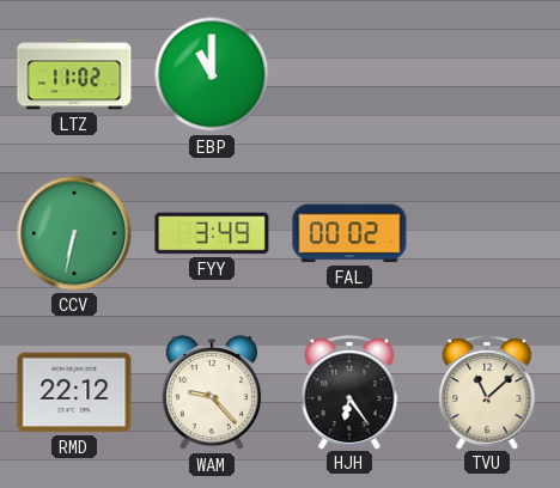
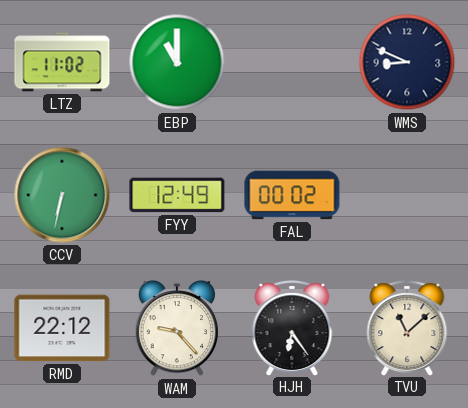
WMS: none -> 8:49 (407, 62)
FYY: 3:49 -> 12:49 (177, 195)
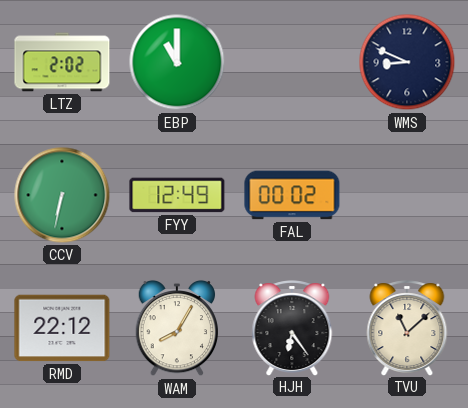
LTZ: 11:02 -> 2:02 (62, 62)
WAM: 9:23 -> 8:05 (176, 328)
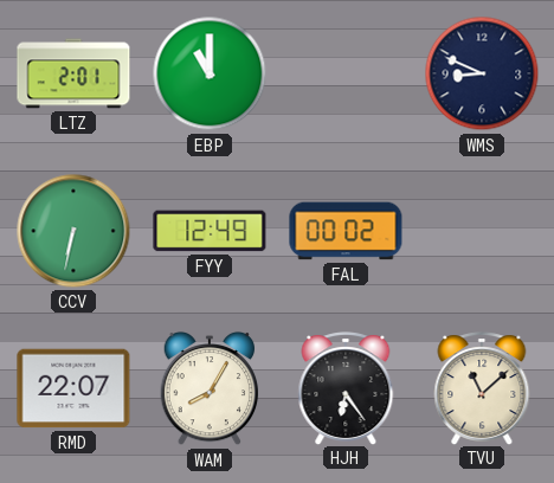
LTZ: 2:02 -> 2:01 (73, 73)
RMD: 22:12 -> 22:07 (73, 388)
